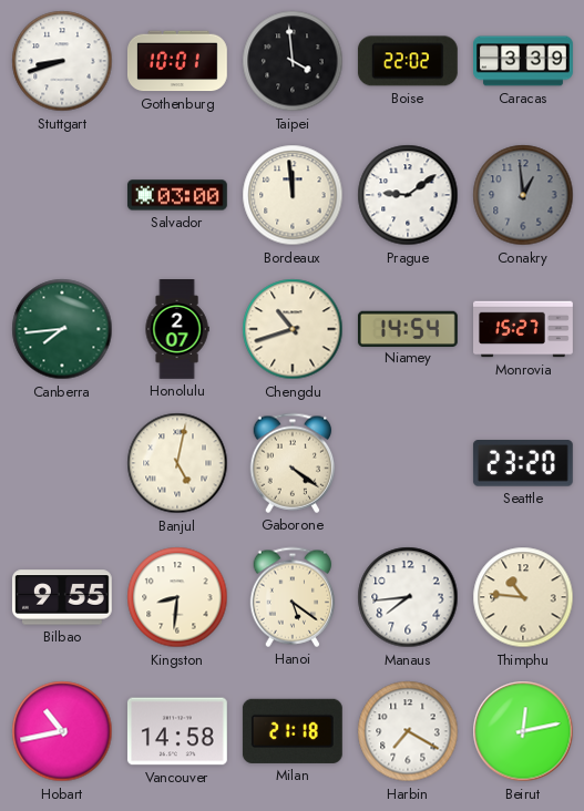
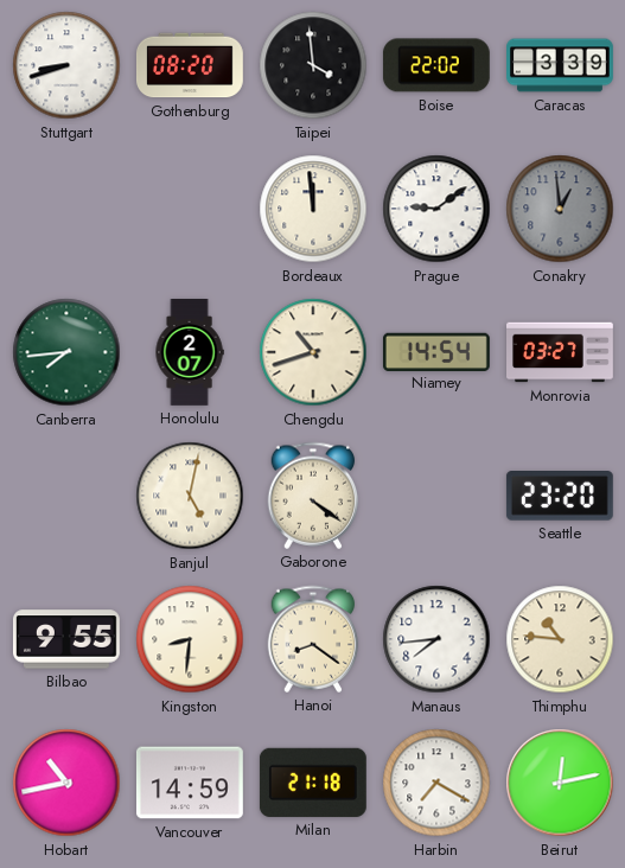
Gothenburg: 10:01 -> 08:20 (191, 65)
Salvador: 03:00 -> none (177, 195)
Monrovia: 15:27 -> 03:27 (561, 352)
Hanoi: 5:21 -> 8:21 (313, 639)
Vancouver: 14:58 -> 14:59 (190, 783)
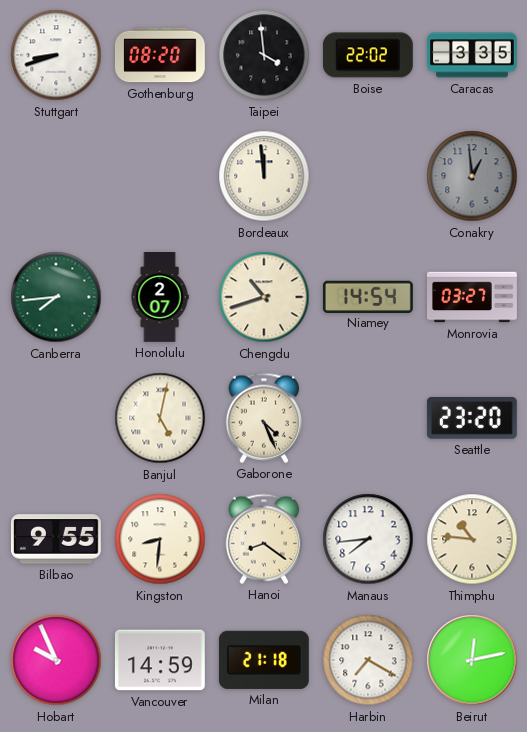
Caracas: 3:39 -> 3:35 (472, 55)
Prague: 9:09 -> none (436, 209)
Gaborone: 4:21 -> 4:26 (264, 418)
Hobart: 10:43 -> 9:56 (56, 660)
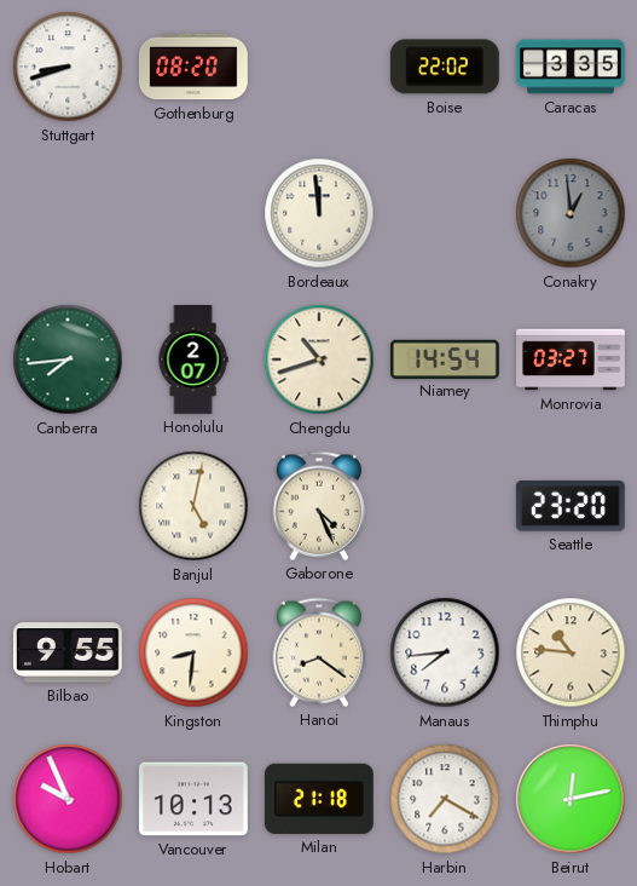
Taipei: 3:59 -> none (264, 55)
Vancouver: 14:59 -> 10:13 (193, 799)
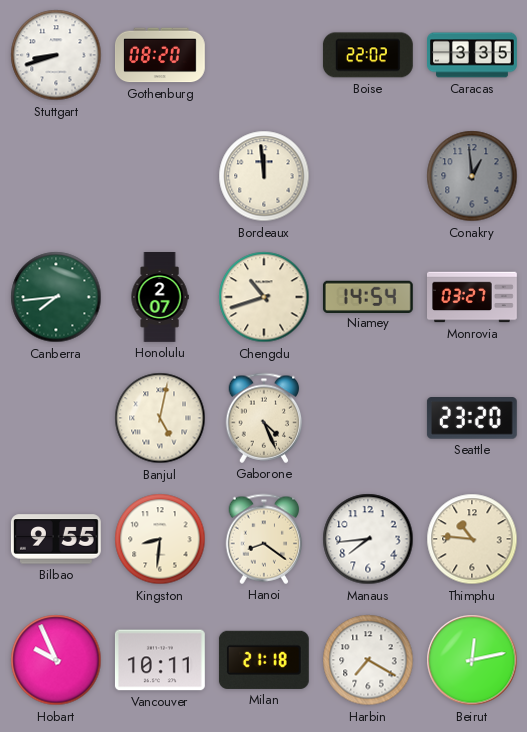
Vancouver: 10:13 -> 10:11 (160, 660)
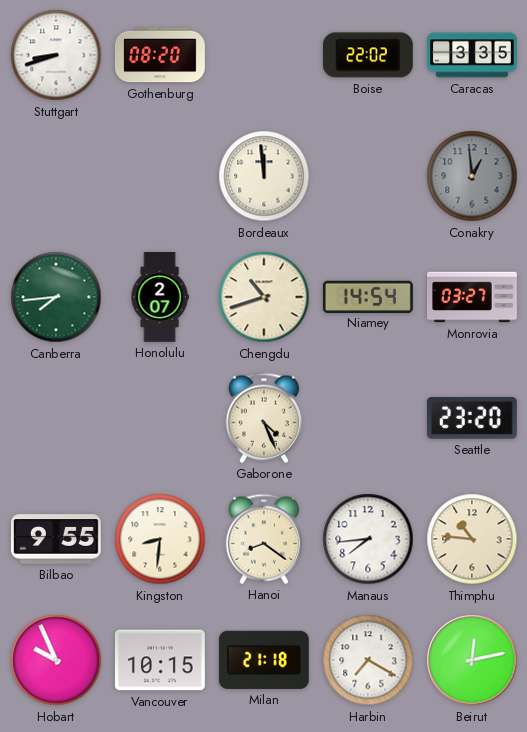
Banjul: 5:02 -> none (160, 418)
Vancouver: 10:11 -> 10:15 (160, 660)
